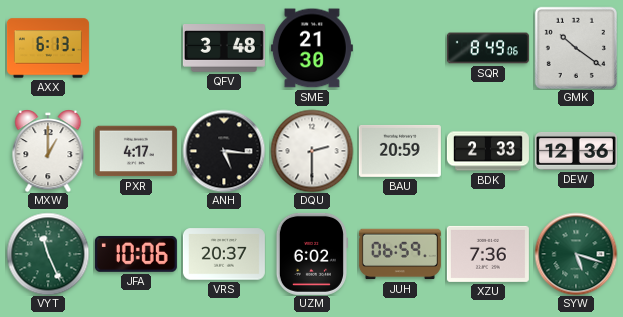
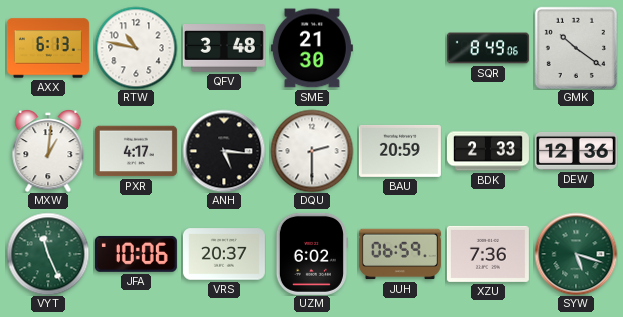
RTW: none -> 10:47 (136, 48)
MXW: 1:00 -> 1:01 (48, 151)
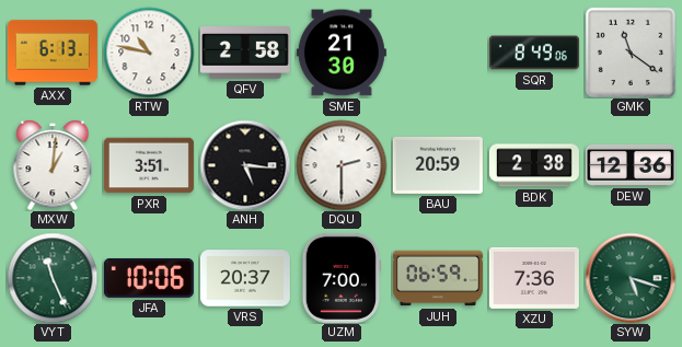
QFV: 3:48 -> 2:58 (245, 53)
GMK: 10:21 -> 11:21 (631, 53)
PXR: 4:17 -> 3:51 (149, 165)
BDK: 2:33 -> 2:38 (534, 165)
UZM: 6:02 -> 7:00 (342, 278)
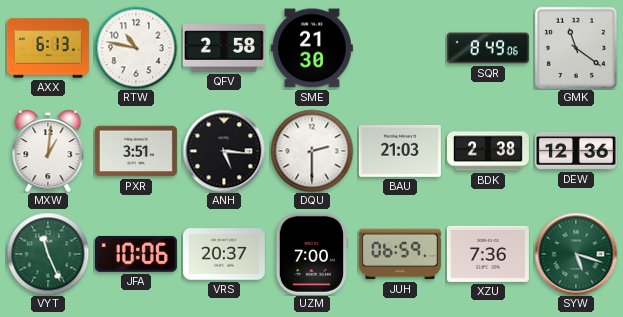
BAU: 20:59 -> 21:03 (400, 151)
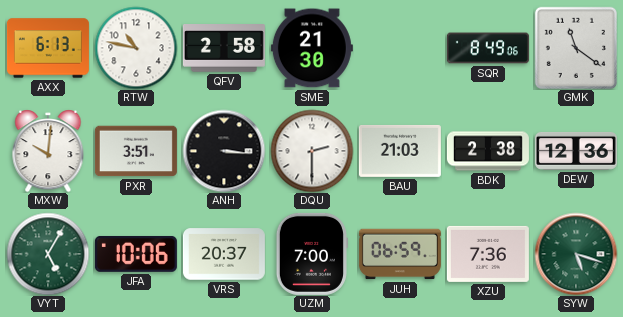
MXW: 1:01 -> 10:01 (48, 151)
ANH: 5:16 -> 3:16 (224, 151)
VYT: 11:26 -> 5:05 (48, 254)
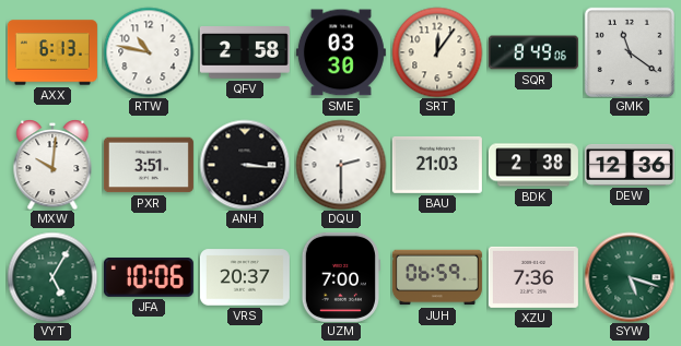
SME: 21:30 -> 03:30 (341, 52)
SRT: none -> 12:06 (437, 52)
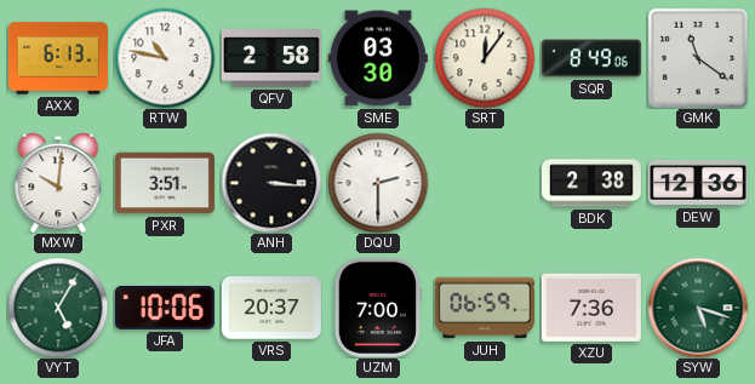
BAU: 21:03 -> none (437, 165)
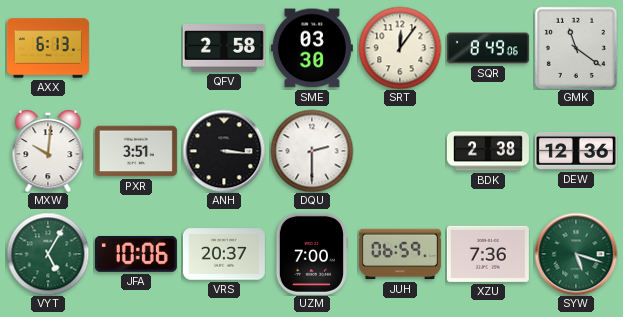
RTW: 10:47 -> none (165, 58)
